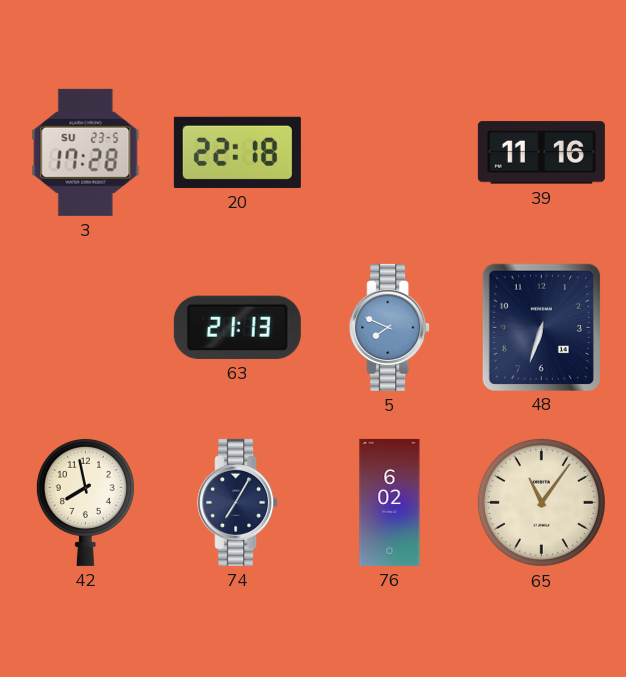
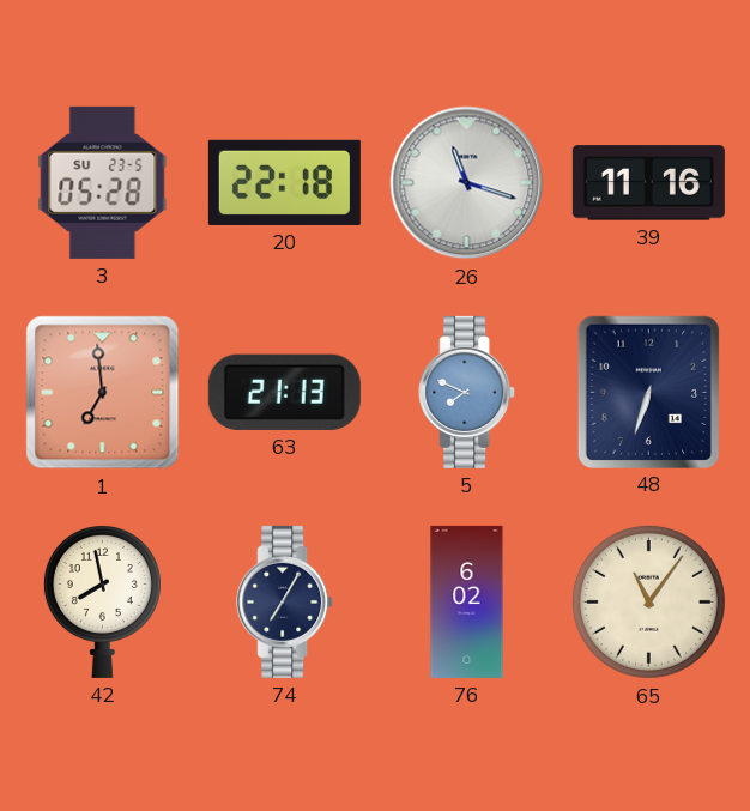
3: 17:28 -> 05:28 (103, 182)
26: none -> 11:18 (467, 183)
1: none -> 6:59 (103, 393)
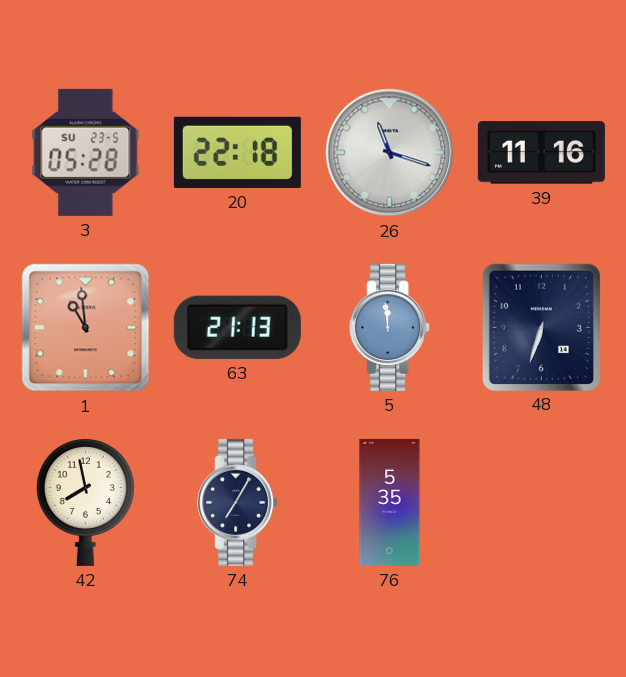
1: 6:59 -> 10:59 (86, 328)
5: 7:49 -> 11:59 (390, 327)
76: 6:02 -> 5:35 (390, 502)
65: 11:06 -> none (648, 601)
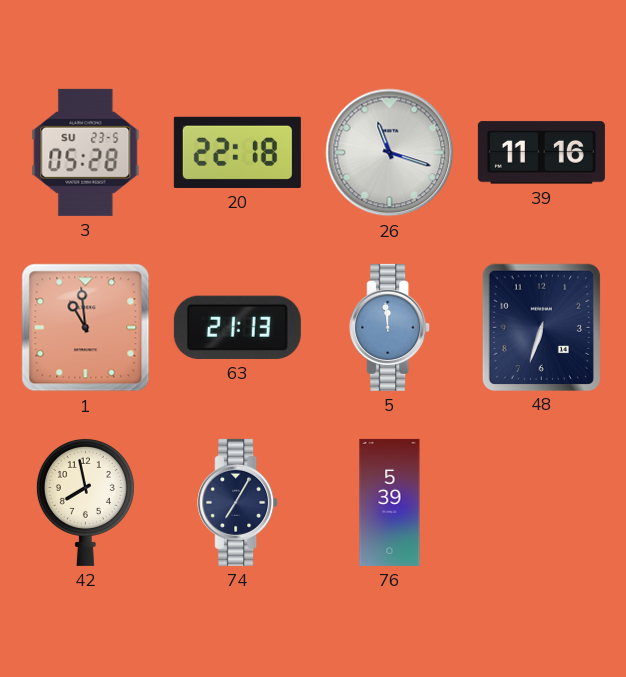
76: 5:35 -> 5:39 (390, 502)
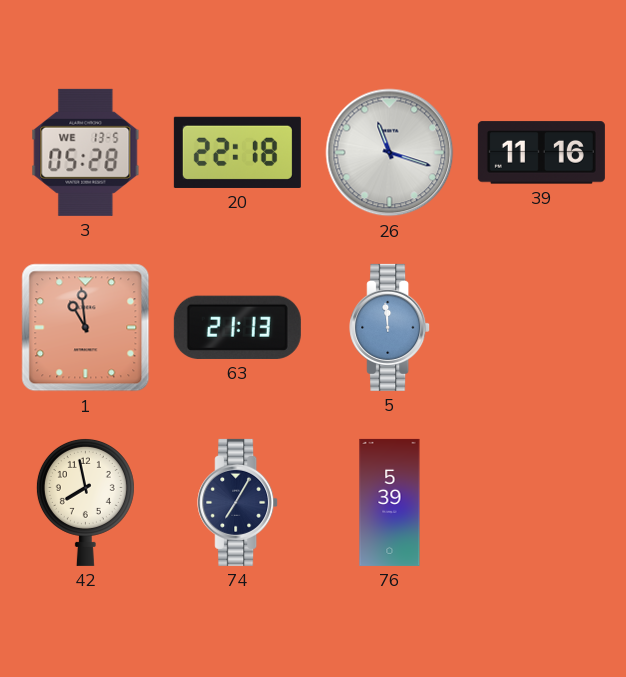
3 date: SU 23-5 -> WE 13-5 (86, 152)
48: 6:33 -> none (541, 327)
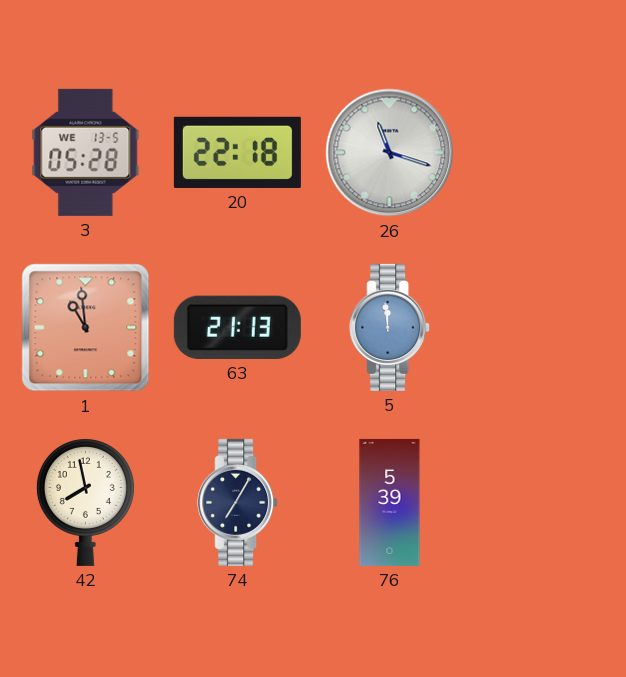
39: 11:16 -> none (541, 153)
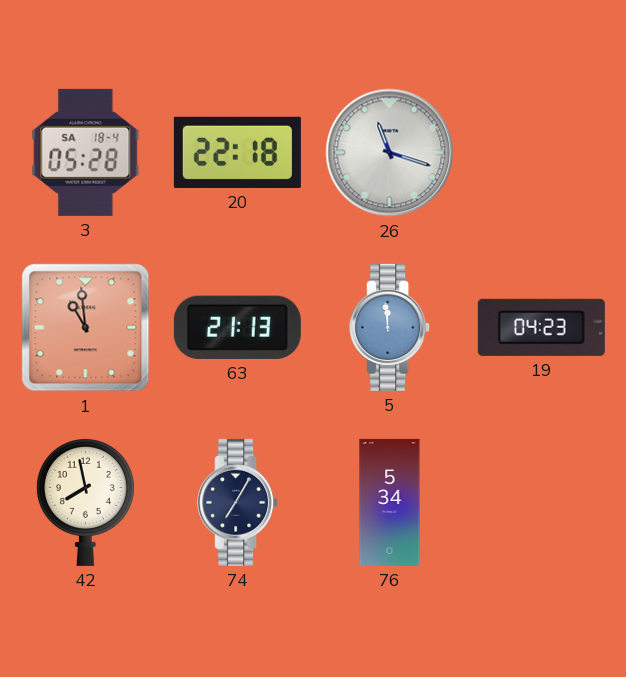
3 date: WE 13-5 -> SA 18-4 (86, 152)
19: none -> 04:23 (541, 327)
76: 5:39 -> 5:34 (390, 502)
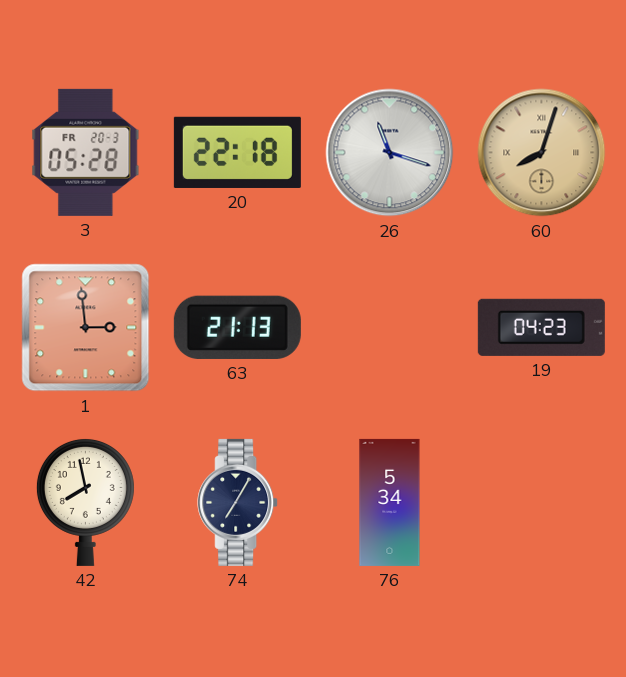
3 date: SA 18-4 -> FR 20-3 (86, 152)
60: none -> 8:03 (542, 153)
1: 10:59 -> 2:59 (86, 328)
5: 11:59 -> none (390, 327)
